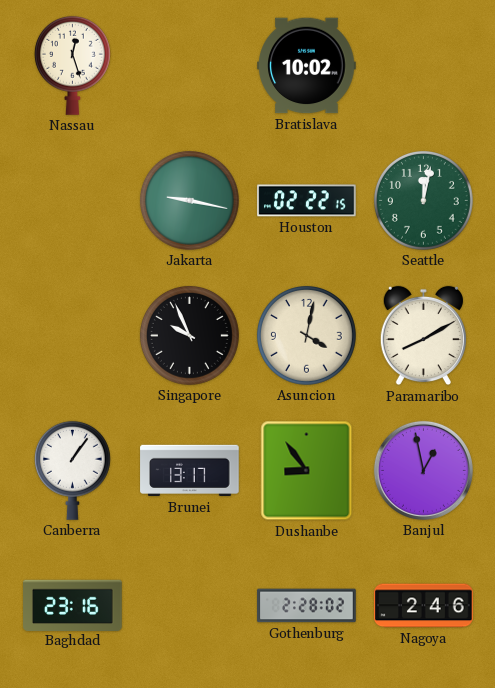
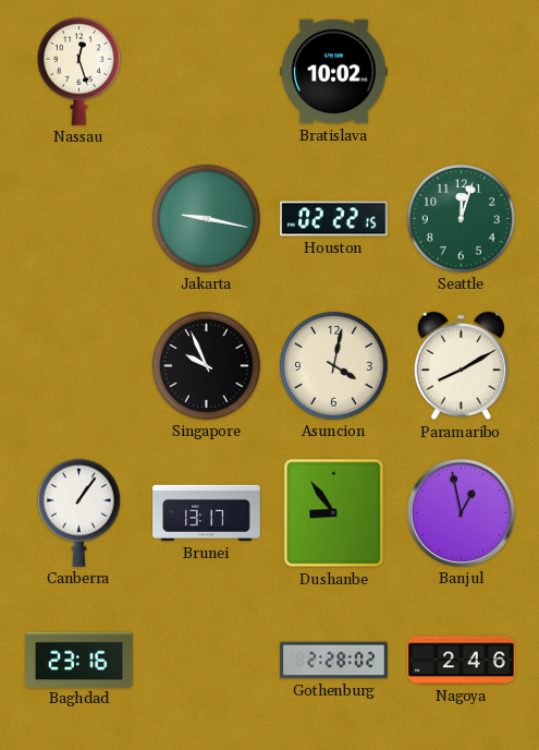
Seattle: 12:02 -> 12:03 (461, 218)
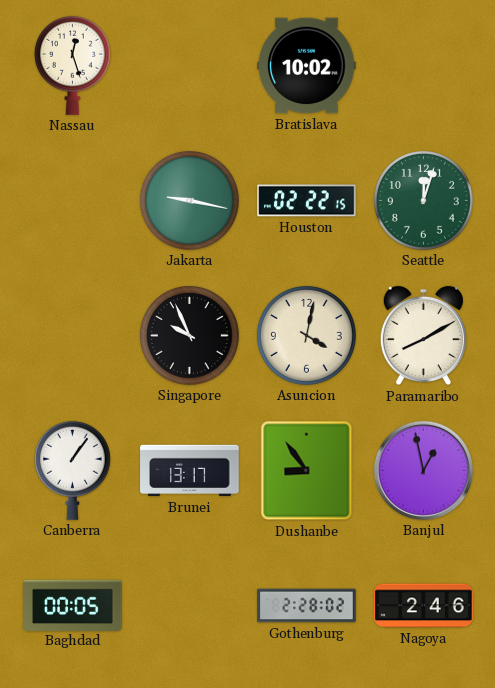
Baghdad: 23:16 -> 00:05 (73, 605)
